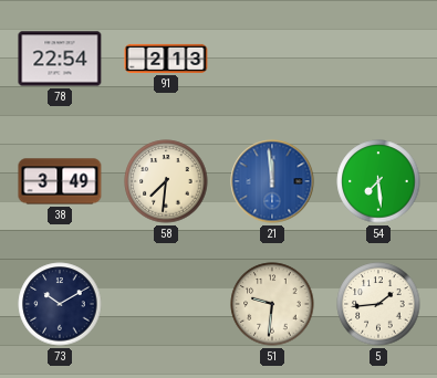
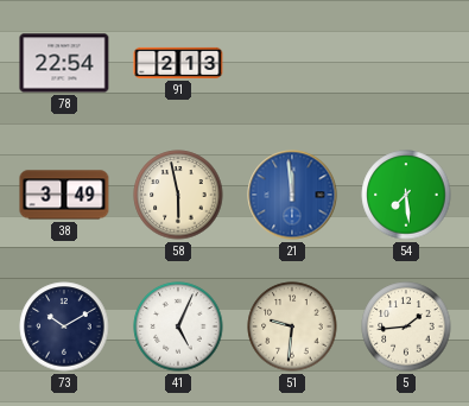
58: 7:31 -> 5:58 (178, 195)
41: none -> 5:04 (178, 326)
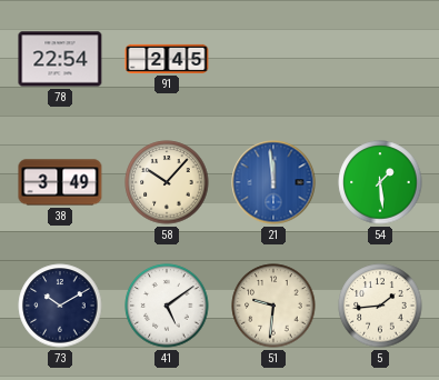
91: 2:13 -> 2:45 (167, 59)
58: 5:58 -> 10:07 (167, 182)
54: 7:29 -> 1:29 (380, 182)
41: 5:04 -> 5:09 (167, 306)
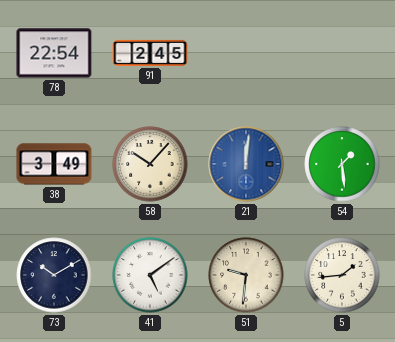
21: 11:59 -> 12:01 (246, 164)
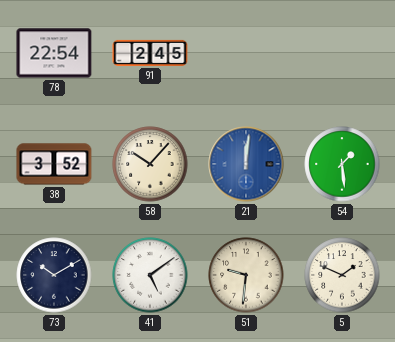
38: 3:49 -> 3:52 (54, 164)
5: 1:44 -> 1:49 (342, 275)
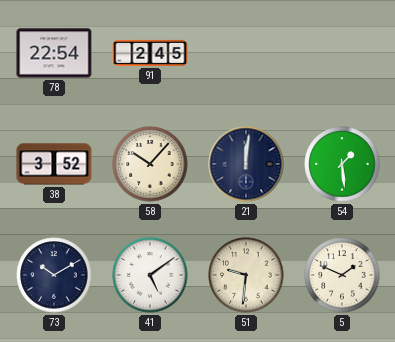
21 dial: blue -> navy (246, 164)
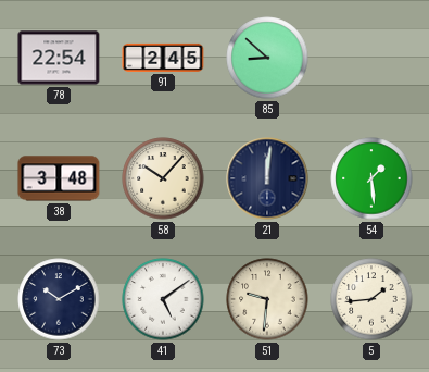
85: none -> 8:52 (267, 58)
38: 3:52 -> 3:48 (59, 178)
5: 1:49 -> 1:44 (371, 299)
